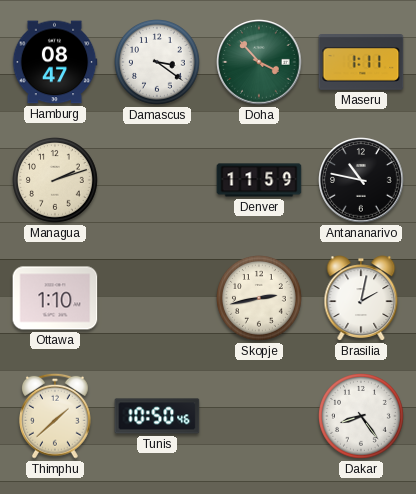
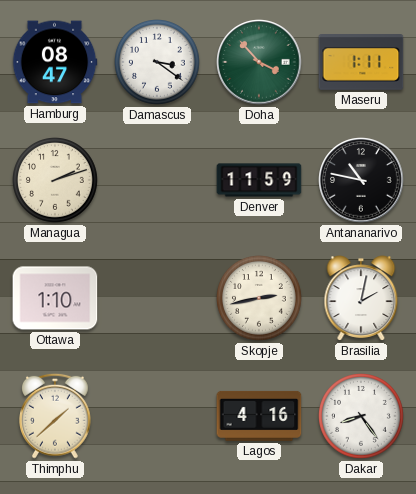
Tunis: 10:50 -> none (157, 416)
Lagos: none -> 4:16 (259, 416)
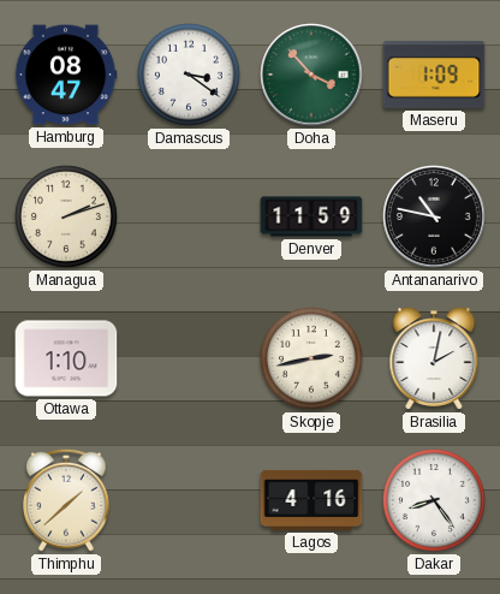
Maseru: 1:11 -> 1:09 (434, 76)
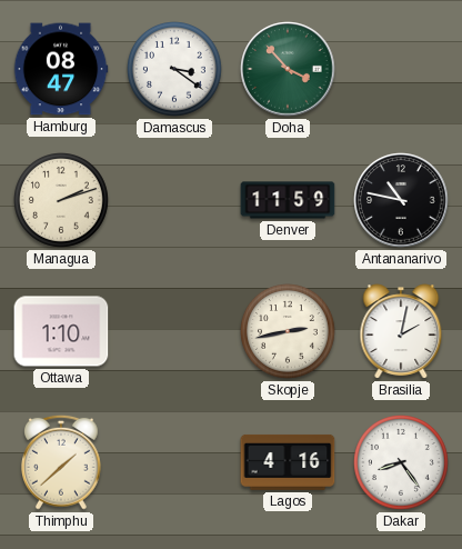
Maseru: 1:09 -> none (434, 76)
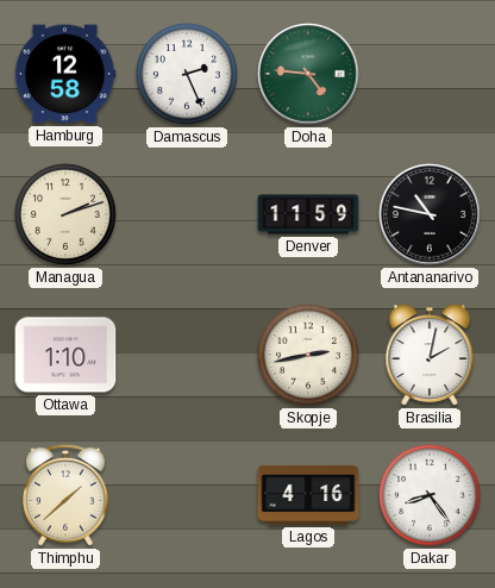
Hamburg: 08:47 -> 12:58 (65, 74)
Damascus: 3:21 -> 2:26 (188, 75)
Doha: 3:53 -> 4:46 (308, 74)
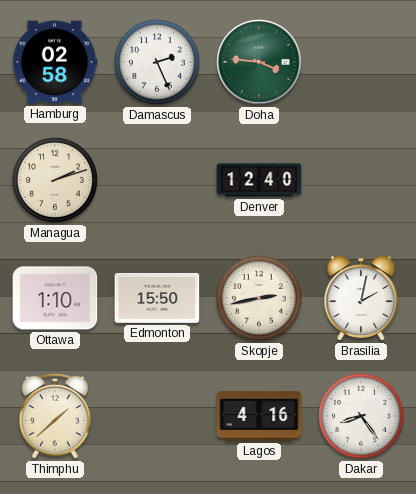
Hamburg: 12:58 -> 02:58 (55, 62)
Doha: 4:46 -> 3:46 (259, 62)
Denver: 11:59 -> 12:40 (259, 180)
Antananarivo: 10:47 -> none (430, 214)
Edmonton: none -> 15:50 (157, 299)
